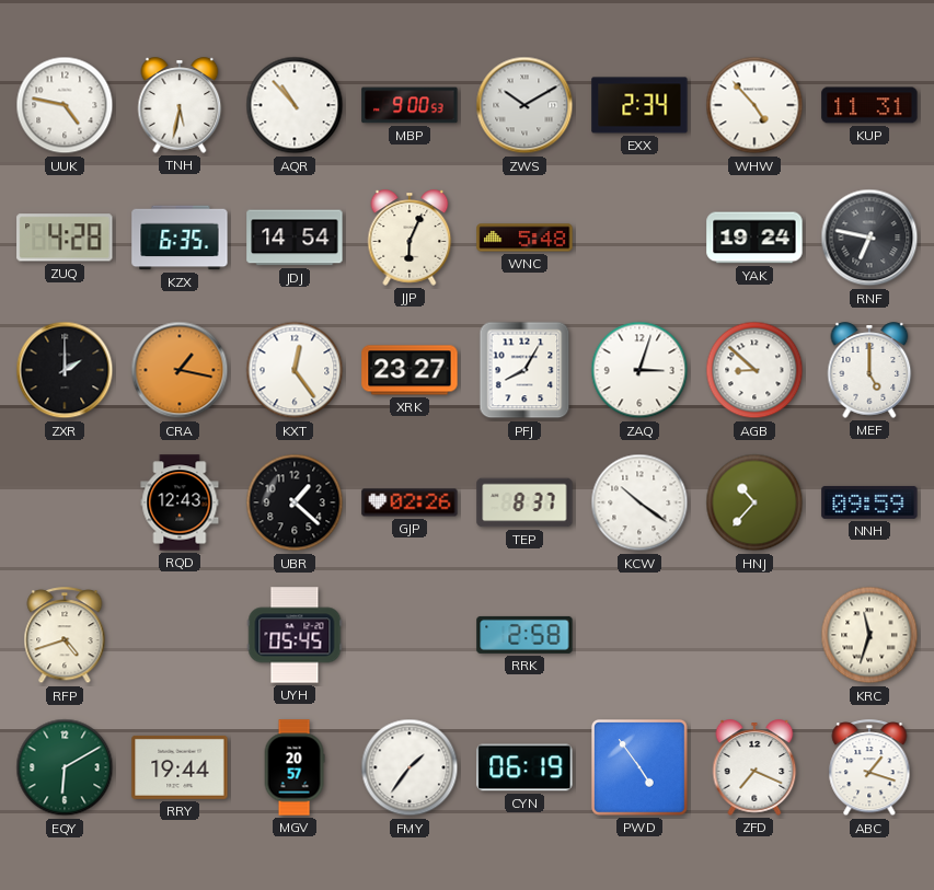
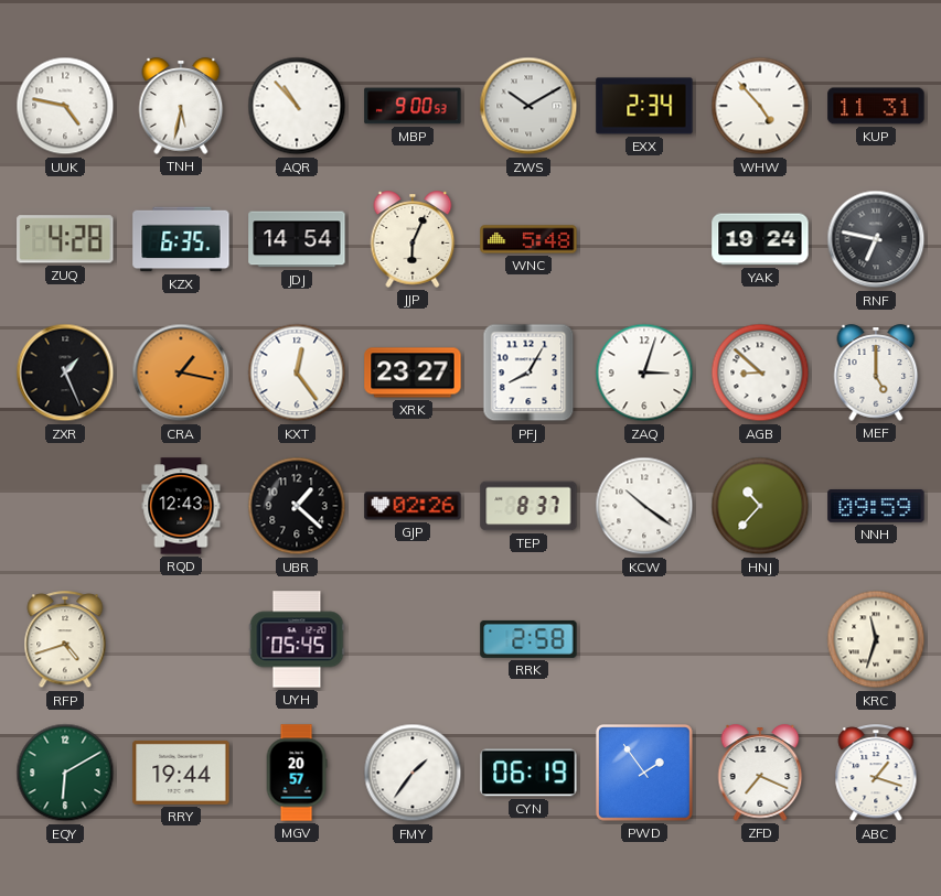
ZXR: 2:00 -> 1:26 (65, 373)
PWD: 4:54 -> 1:54 (645, 774)
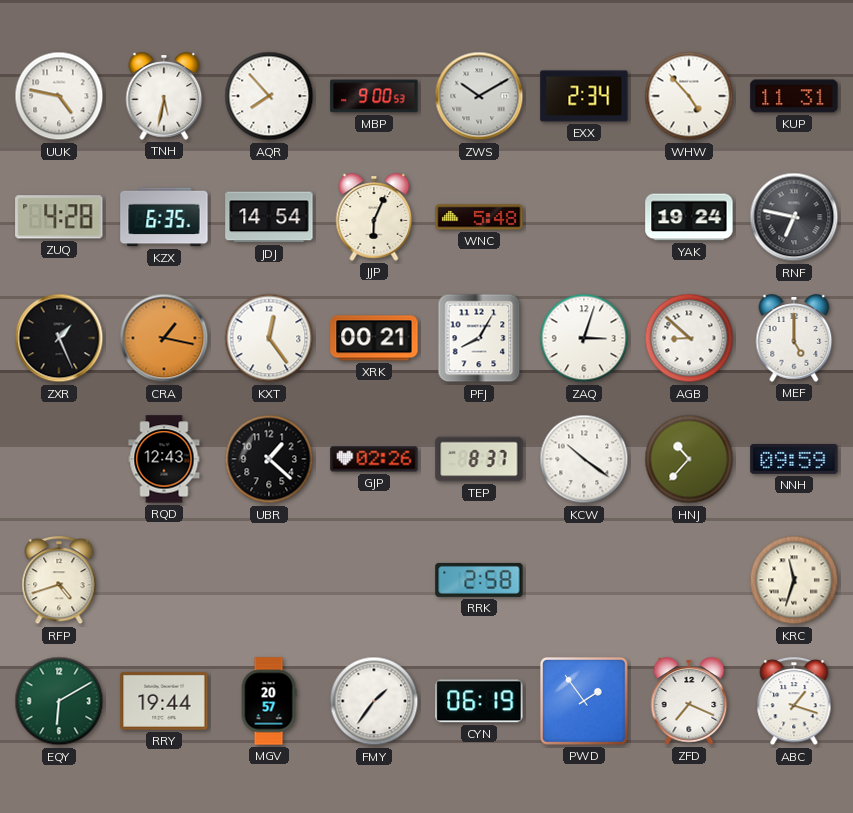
AQR: 10:53 -> 7:53 (269, 96)
XRK: 23:27 -> 00:21 (374, 338)
UYH: 05:45 -> none (297, 639)
